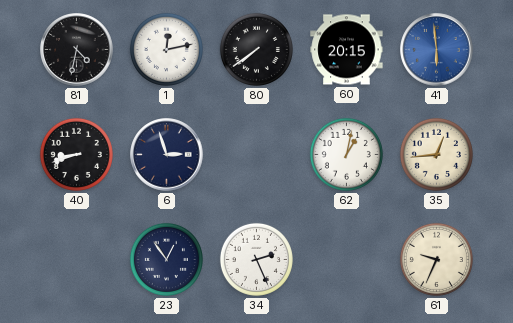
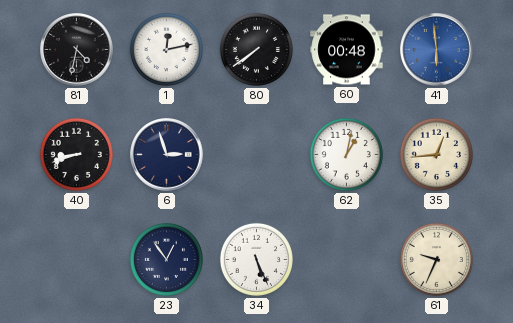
60: 20:15 -> 00:48 (347, 50)
34: 2:26 -> 5:26 (256, 259)
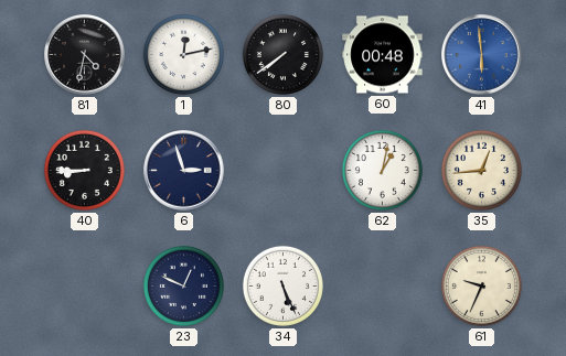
40: 8:42 -> 8:45 (84, 170)
23: 12:54 -> 12:49 (183, 285)
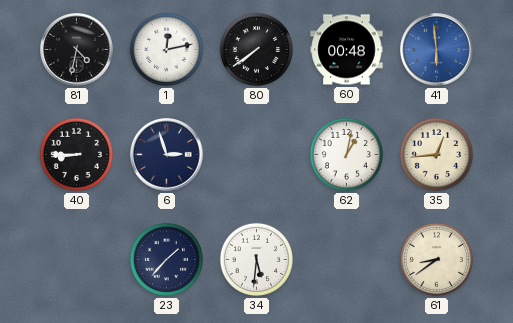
23: 12:49 -> 1:37 (166, 259)
34: 5:26 -> 5:31 (256, 259)
61: 9:34 -> 8:39 (436, 259)
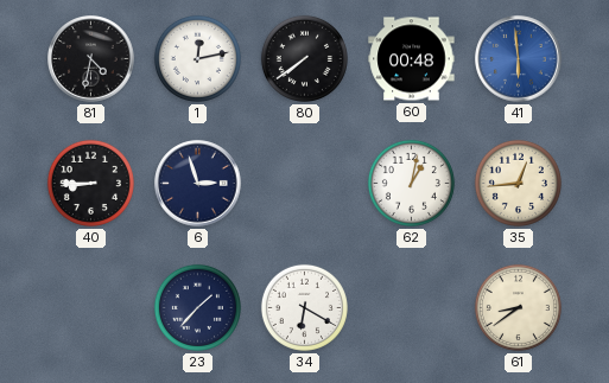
34: 5:31 -> 6:20 (304, 307)
